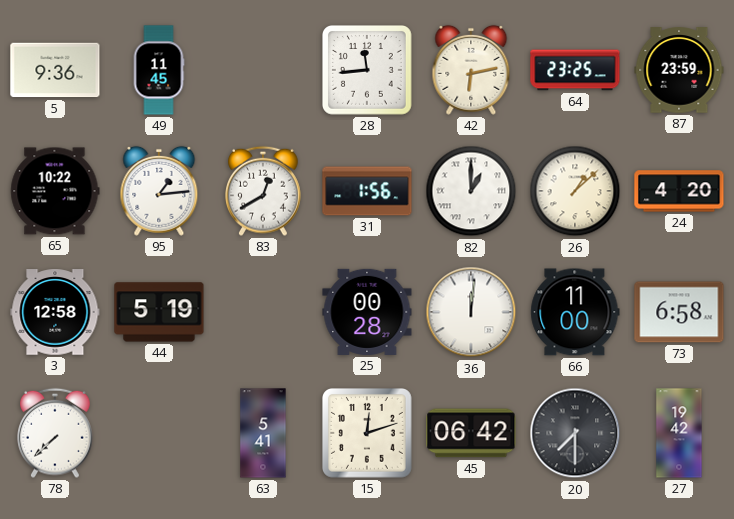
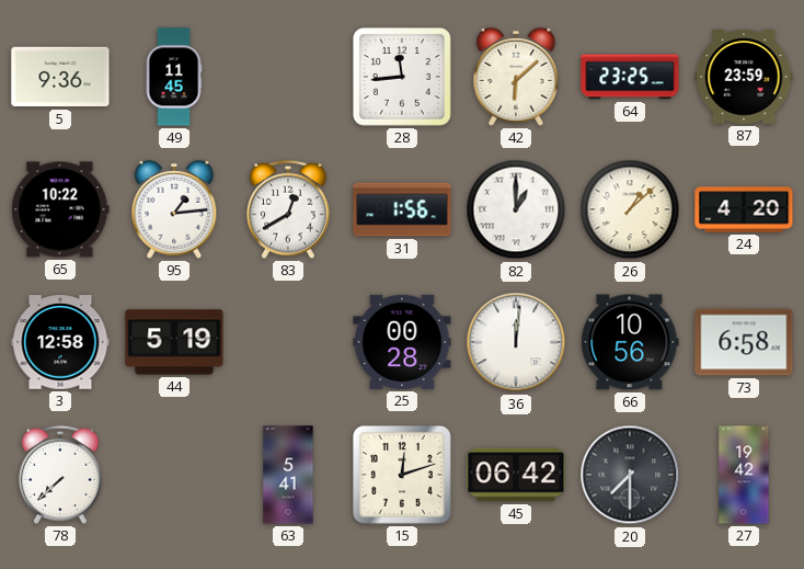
42: 6:13 -> 6:08 (516, 77)
66: 11:00 -> 10:56 (630, 342)
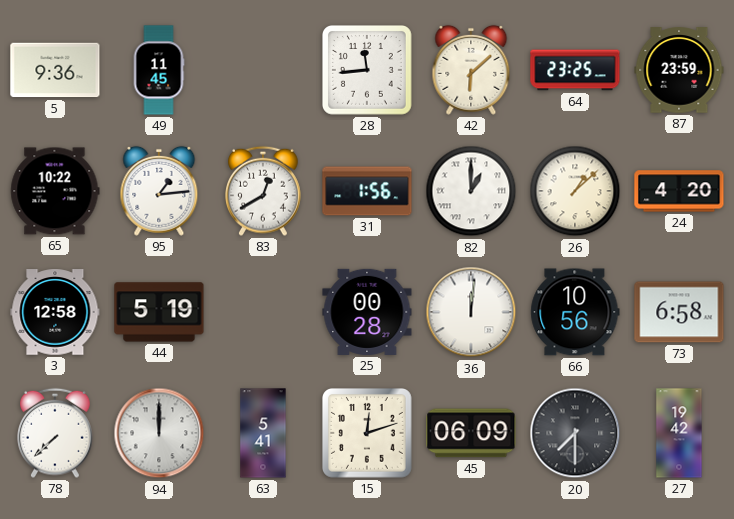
94: none -> 12:00 (159, 433)
45: 06:42 -> 06:09 (471, 433)
